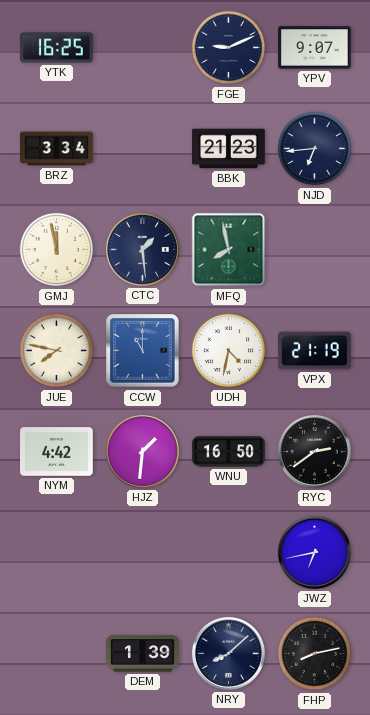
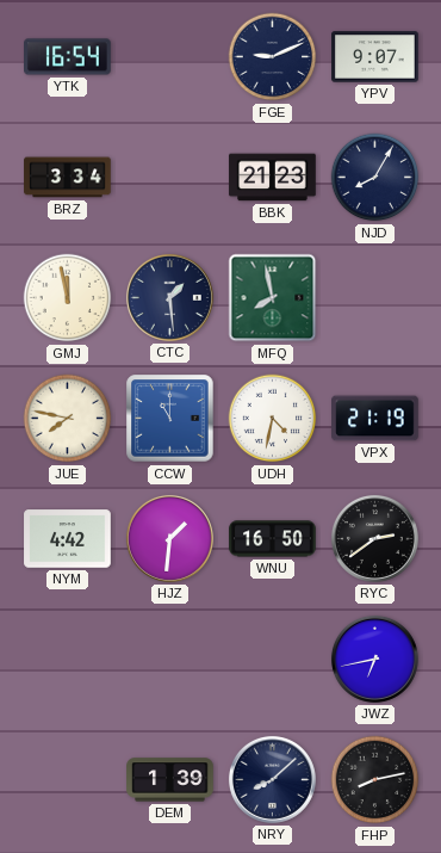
YTK: 16:25 -> 16:54 (68, 57)
NJD: 6:44 -> 8:05 (375, 178)
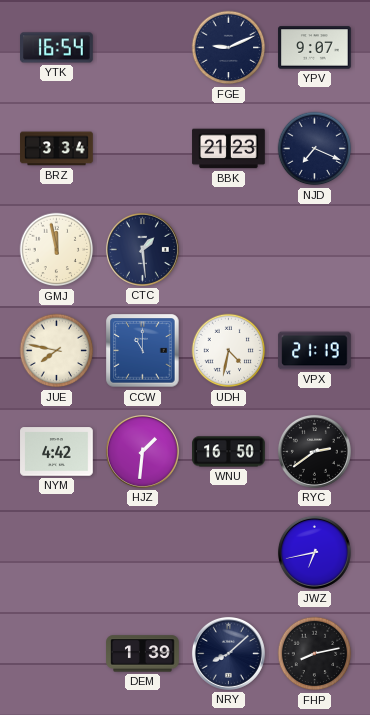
NJD: 8:05 -> 7:19 (315, 149)
MFQ: 7:58 -> none (273, 298)
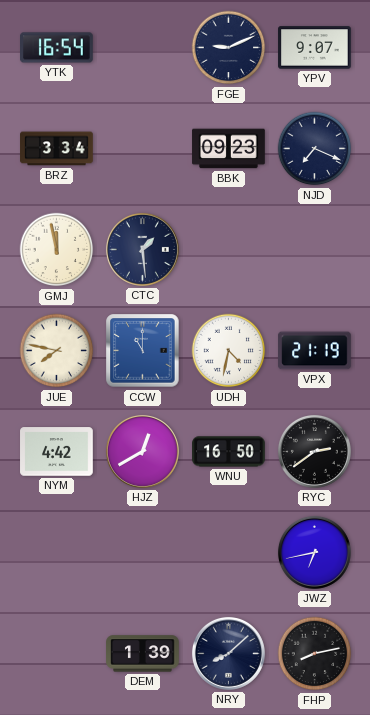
BBK: 21:23 -> 09:23 (229, 149)
HJZ: 1:31 -> 12:40 (142, 451)
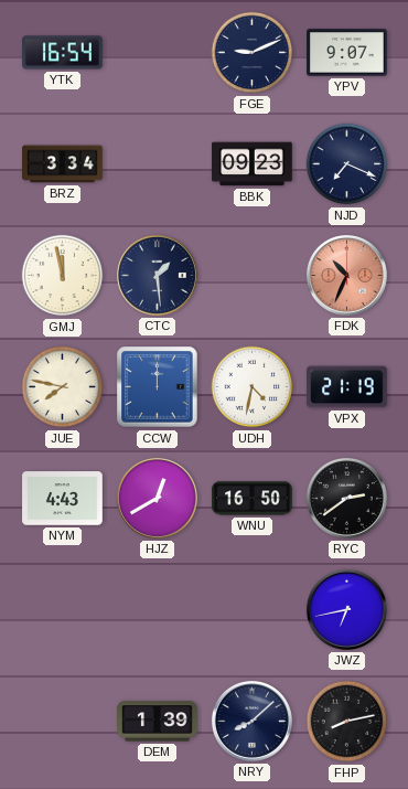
FDK: none -> 10:34 (346, 275)
CCW: 11:00 -> 12:00 (158, 387)
NYM: 4:42 -> 4:43 (63, 499)
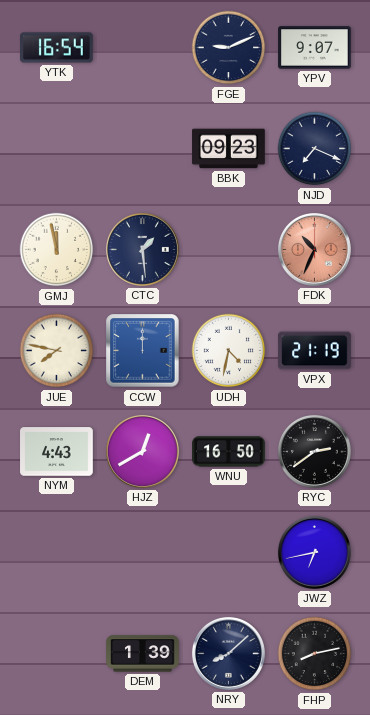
BRZ: 3:34 -> none (63, 164)
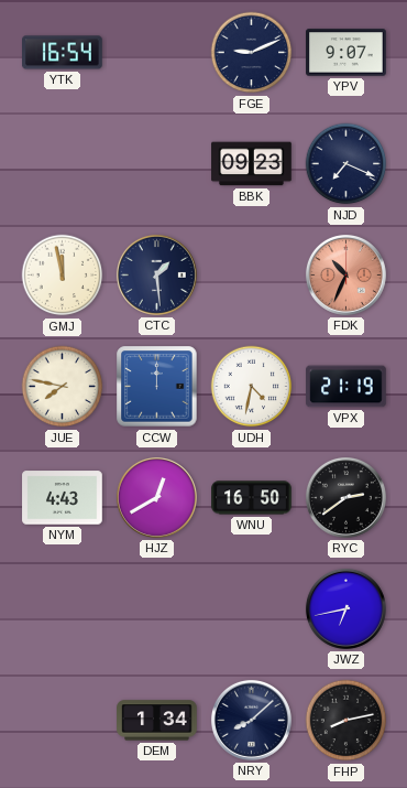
DEM: 1:39 -> 1:34 (157, 721)
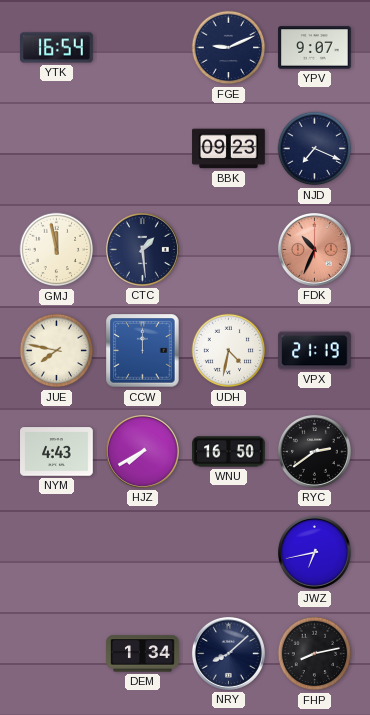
HJZ: 12:40 -> 7:40 (142, 451)
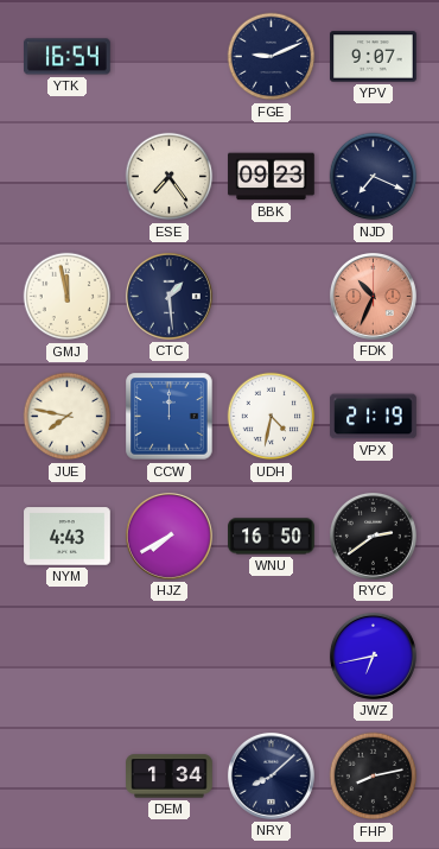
ESE: none -> 7:24 (170, 177)
